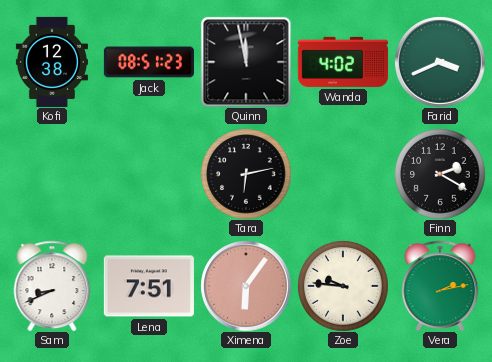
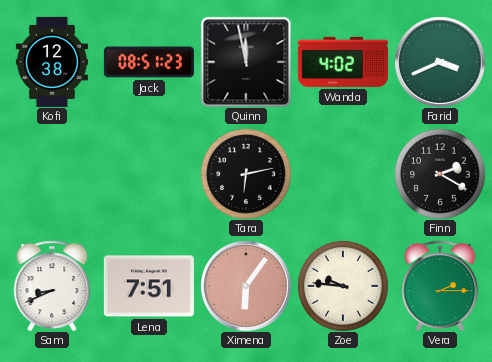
Vera: 2:13 -> 2:15 (440, 286)
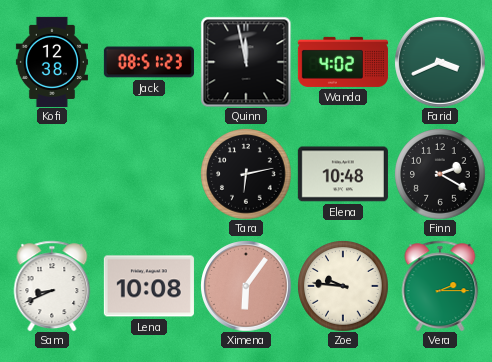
Elena: none -> 10:48 (343, 174)
Lena: 7:51 -> 10:08 (149, 286)
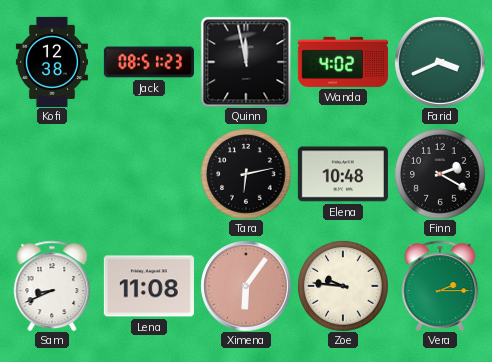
Lena: 10:08 -> 11:08 (149, 286)
